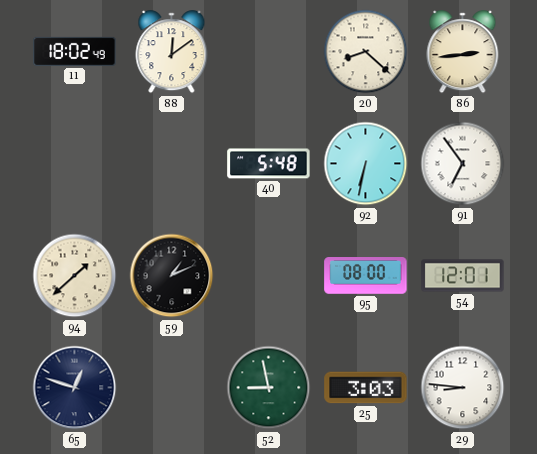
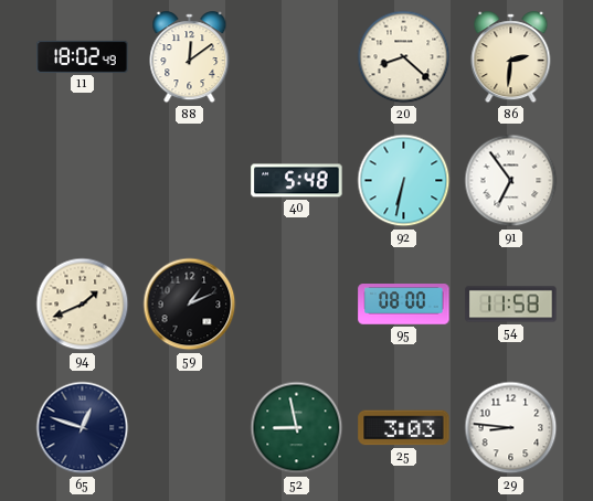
86: 2:44 -> 2:31 (511, 57)
94: 1:38 -> 1:41 (83, 305)
54: 12:01 -> 11:58 (511, 305)
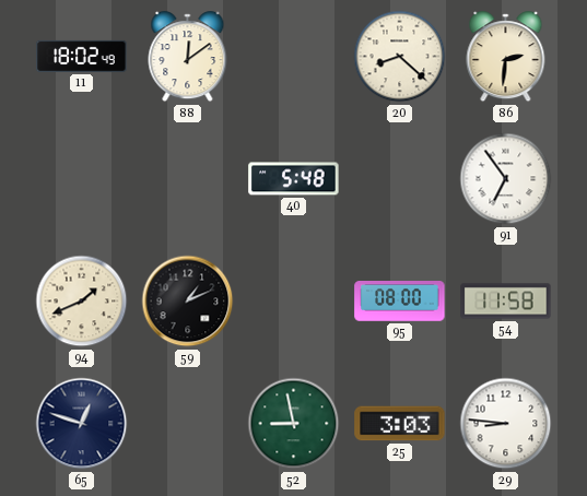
92: 6:32 -> none (404, 181)
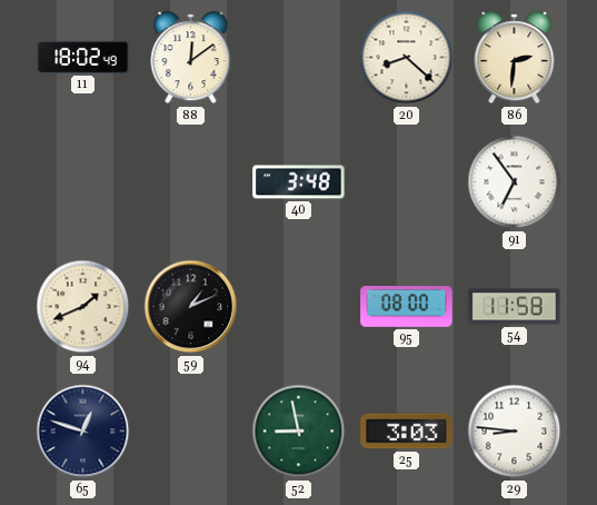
40: 5:48 -> 3:48 (299, 182)
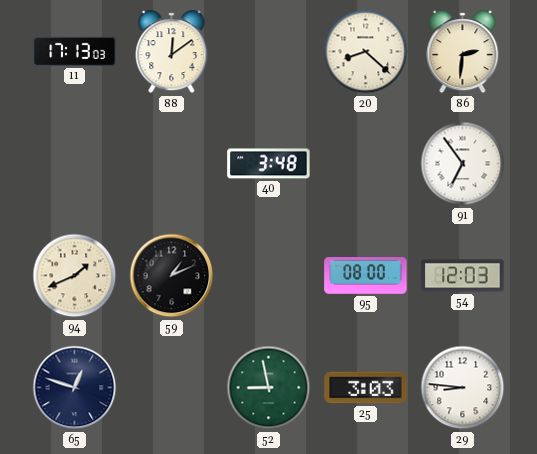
11: 18:02 -> 17:13 (75, 51)
54: 11:58 -> 12:03 (463, 276)
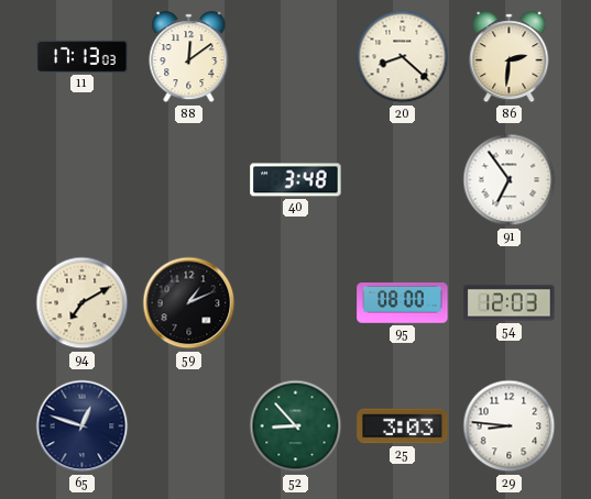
94: 1:41 -> 7:10 (83, 303)
52: 8:58 -> 8:53 (296, 426)
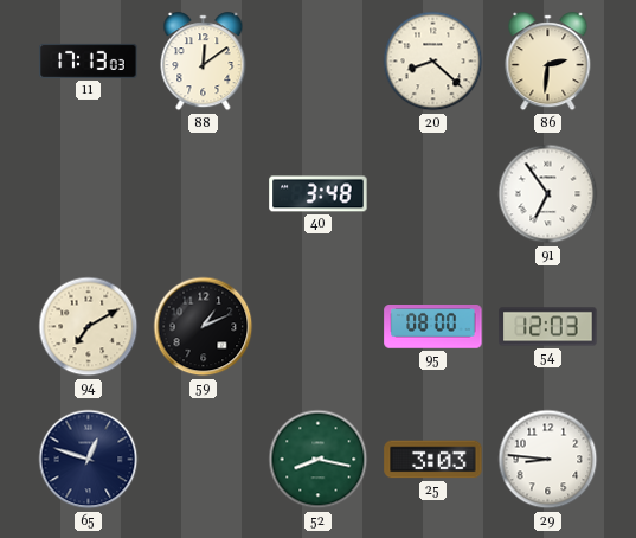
52: 8:53 -> 8:17 (319, 460)
